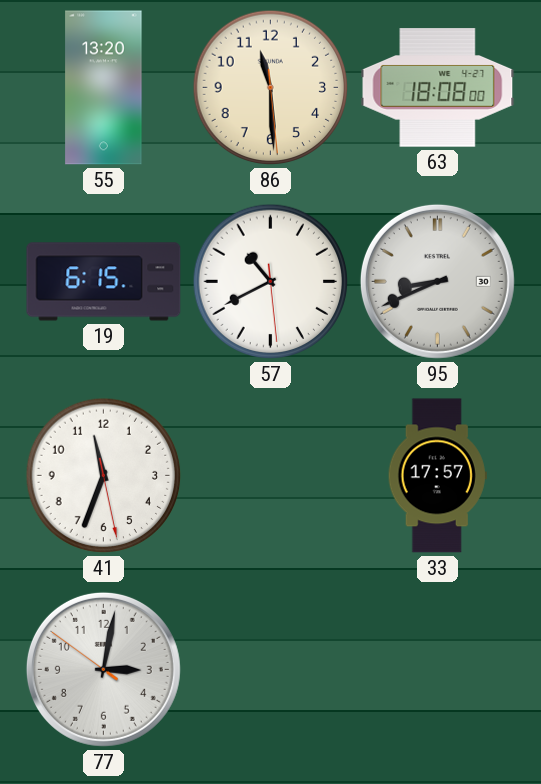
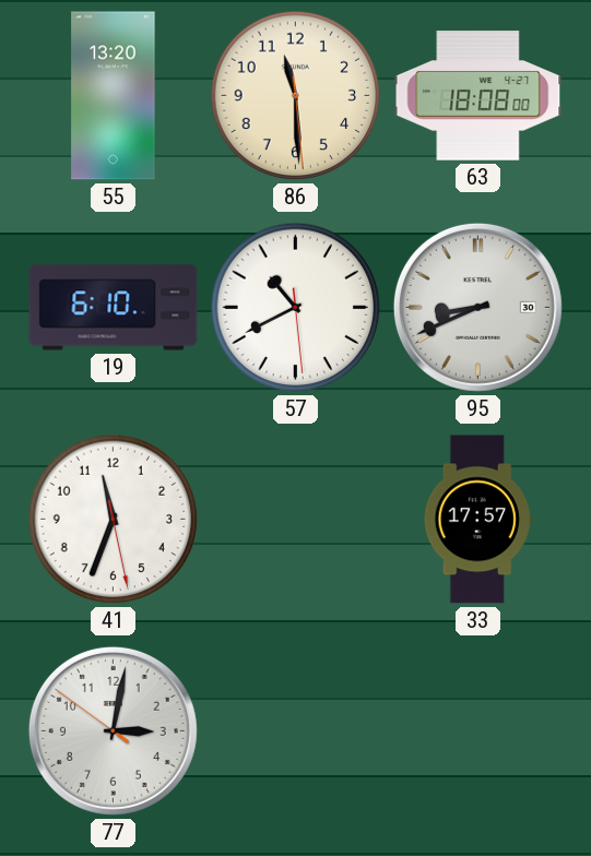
19: 6:15 -> 6:10 (114, 308)
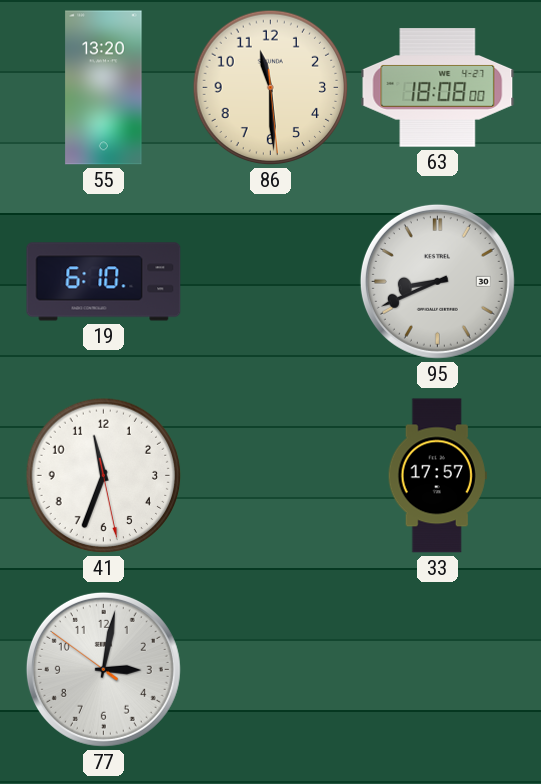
57: 10:40 -> none (296, 308)
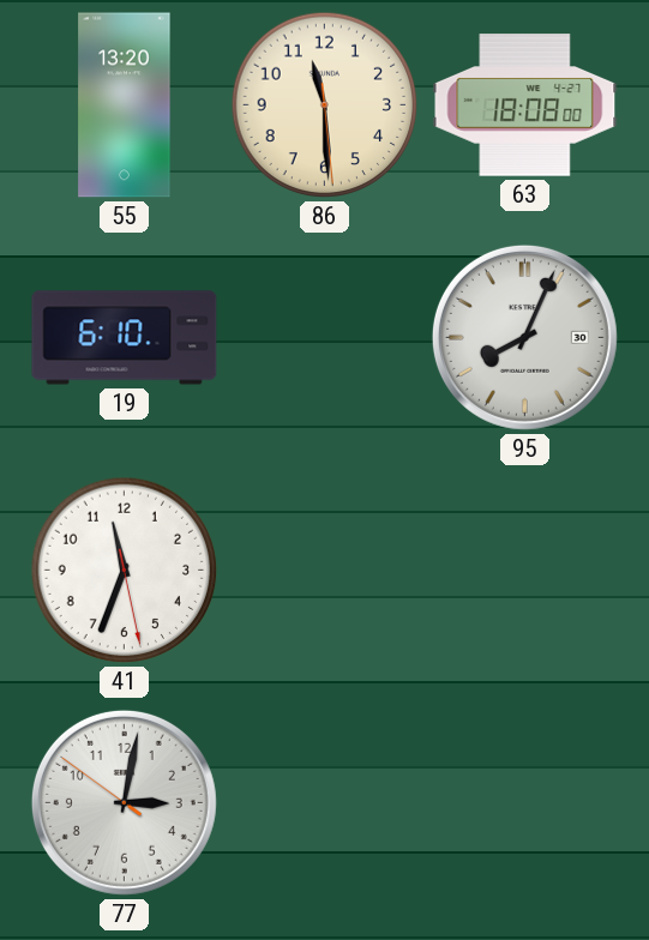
95: 8:41 -> 8:04 (524, 337)
33: 17:57 -> none (437, 476)
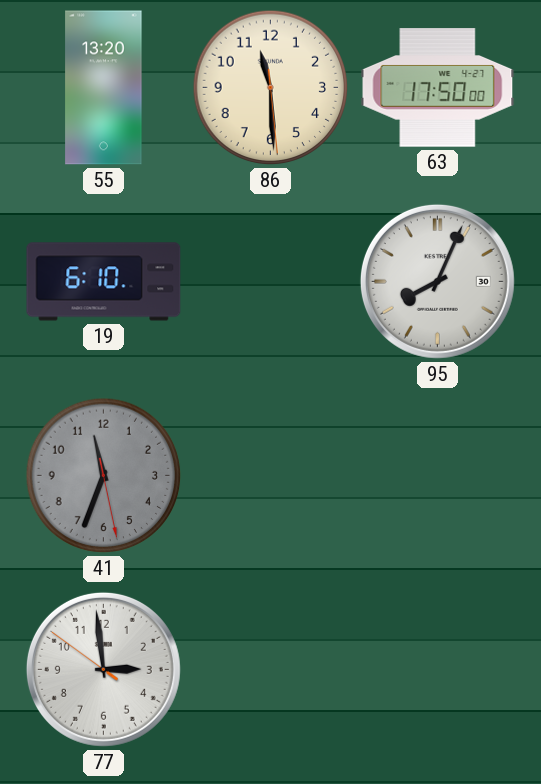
63: 18:08 -> 17:50 (438, 88)
41 dial: white -> grey (104, 476)
77: 3:01 -> 2:58 (103, 669)
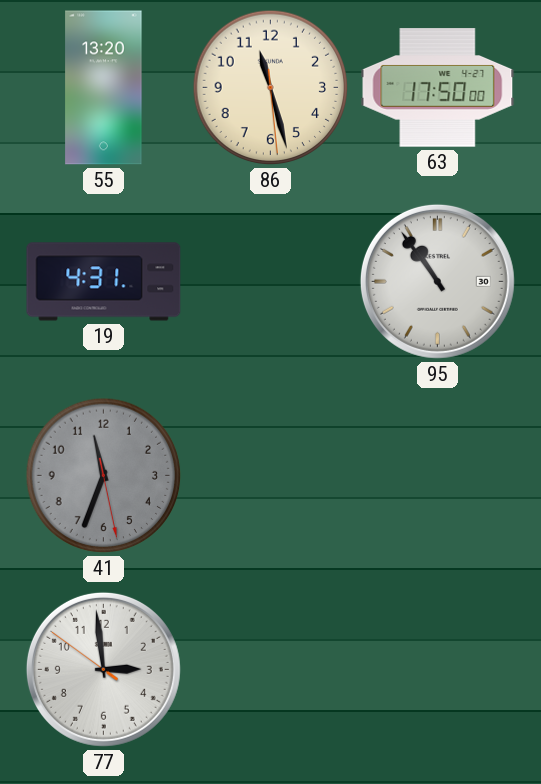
86: 11:29 -> 11:27 (271, 88)
19: 6:10 -> 4:31 (104, 282)
95: 8:04 -> 10:54 (437, 281)
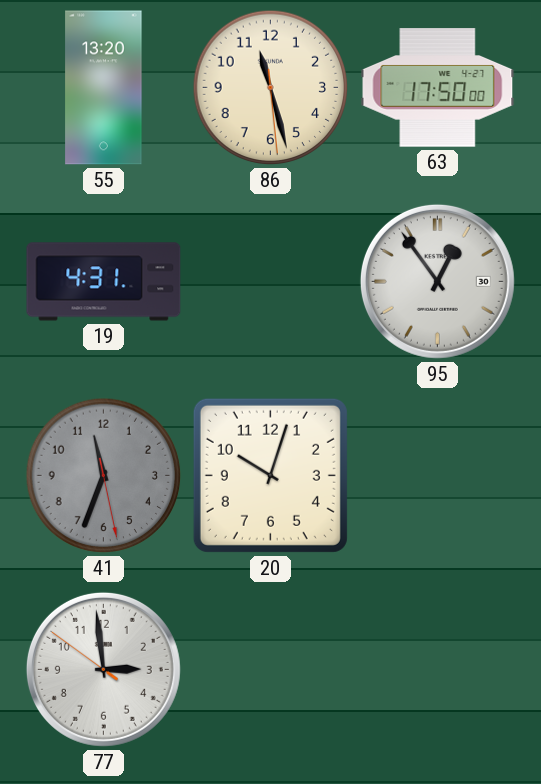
95: 10:54 -> 12:54 (437, 281)
20: none -> 10:03 (270, 475)
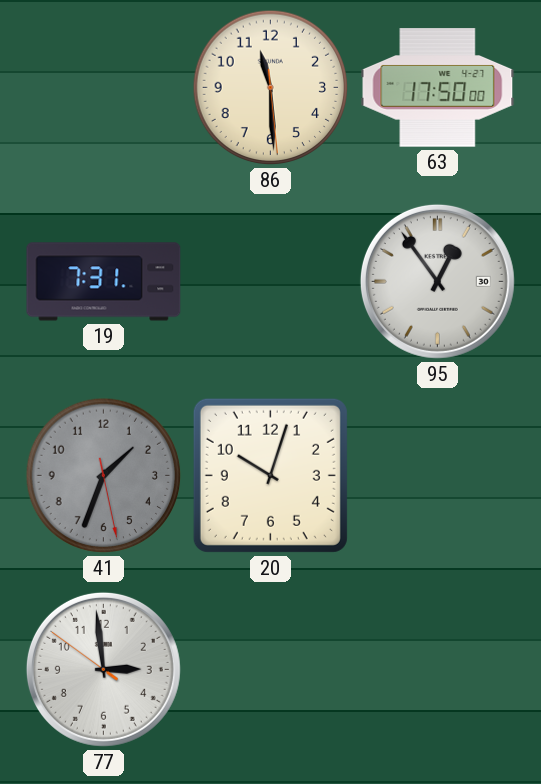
55: 13:20 -> none (104, 88)
86: 11:27 -> 11:29 (271, 88)
19: 4:31 -> 7:31 (104, 282)
41: 11:33 -> 1:33 (104, 476)
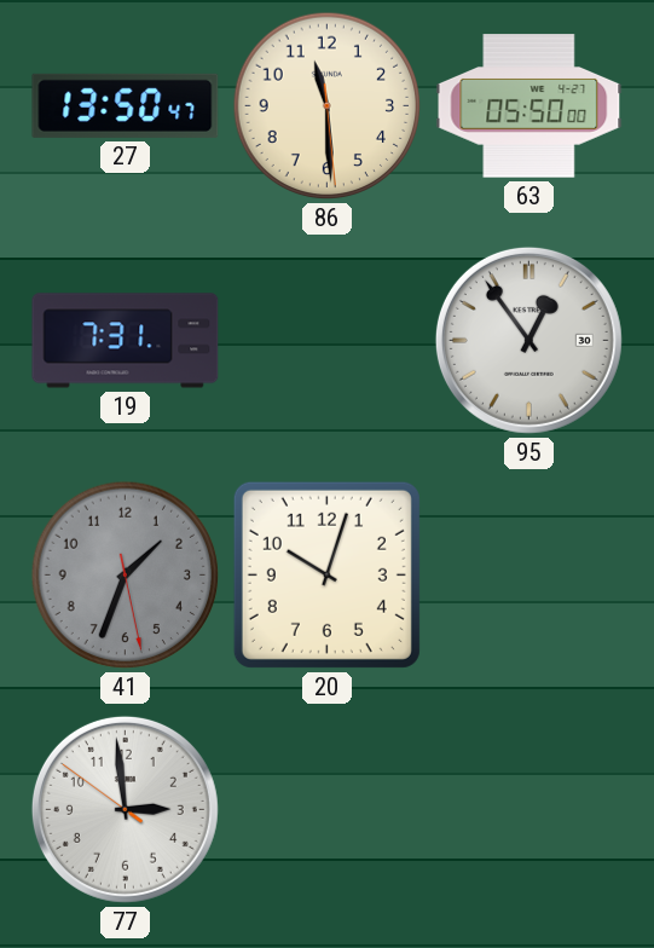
27: none -> 13:50 (126, 105)
63: 17:50 -> 05:50 (529, 106)
